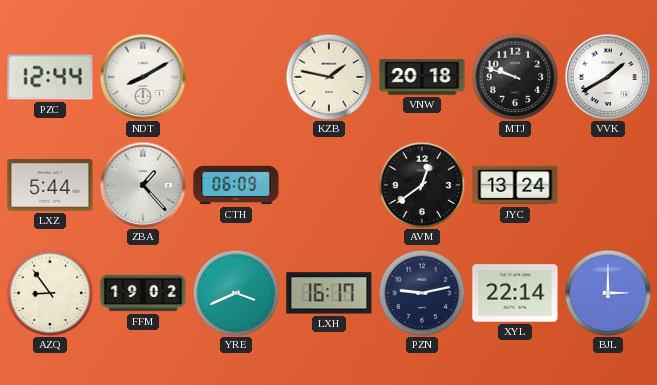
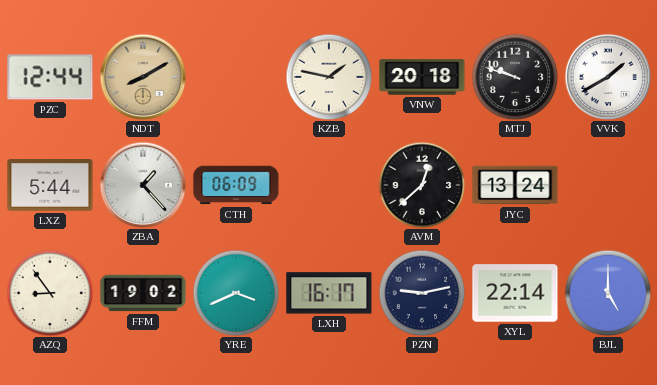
NDT dial: white -> champagne (143, 77)
AVM: 12:39 -> 12:38 (422, 185)
BJL: 3:00 -> 5:00 (608, 293)
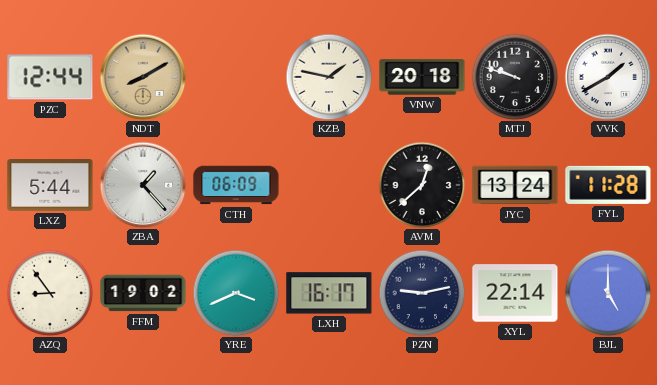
FYL: none -> 11:28 (608, 185)
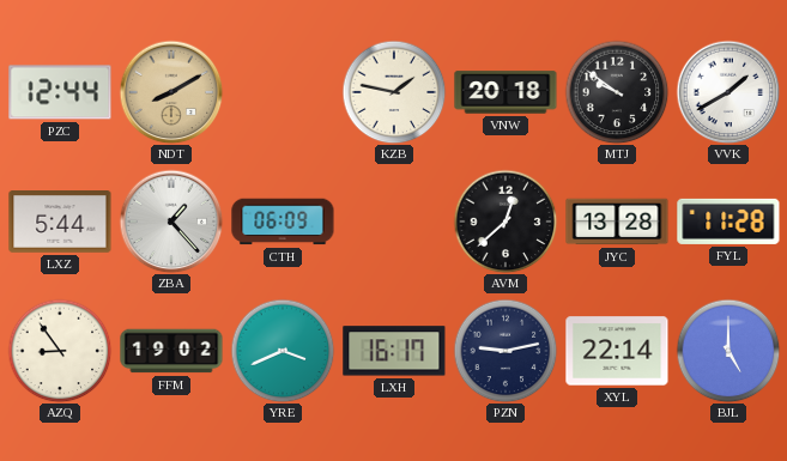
MTJ: 9:48 -> 9:51 (617, 92)
JYC: 13:24 -> 13:28 (617, 222)
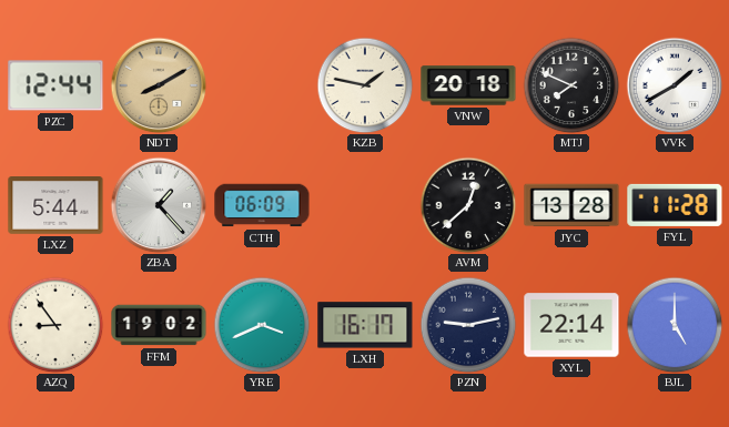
MTJ: 9:51 -> 7:49 (571, 85)
